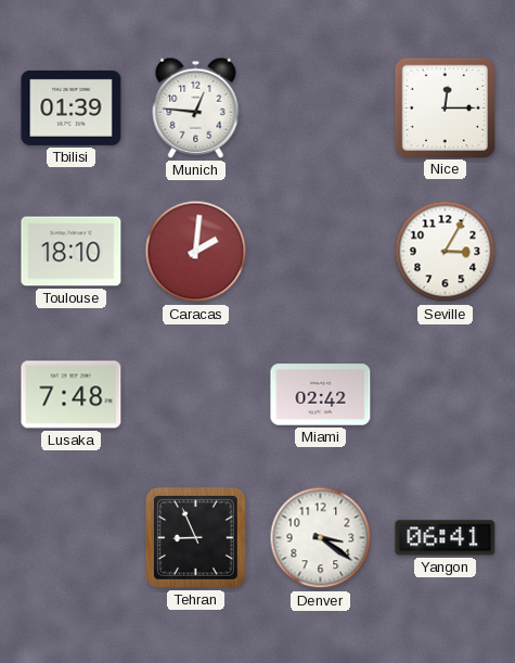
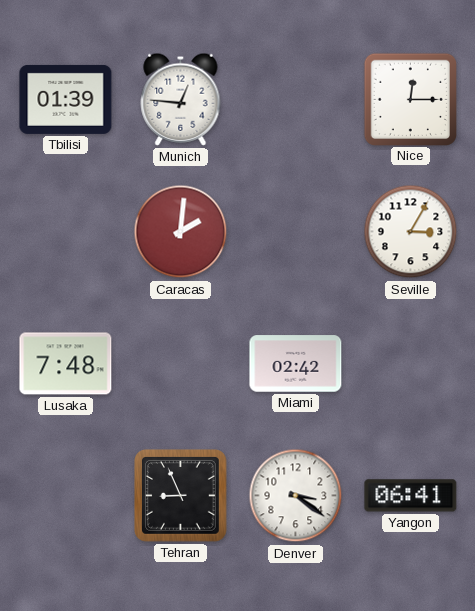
Toulouse: 18:10 -> none (72, 252)
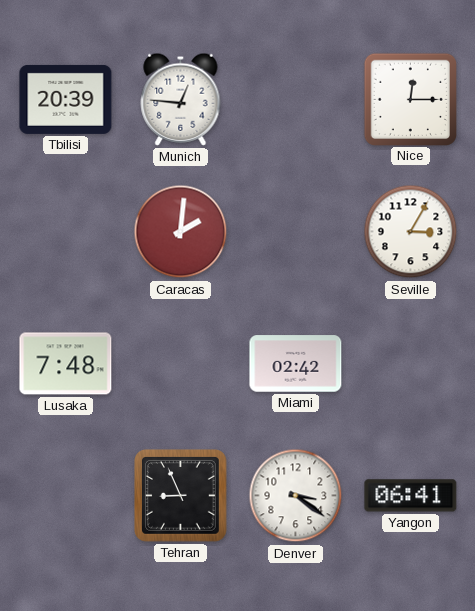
Tbilisi: 01:39 -> 20:39 (66, 99)
